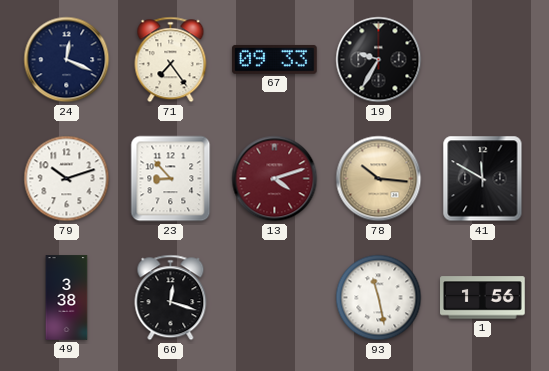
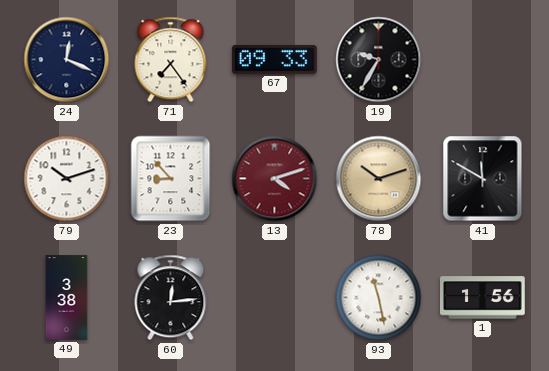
78: 10:16 -> 10:12 (379, 179)
60: 12:18 -> 12:14 (171, 298)
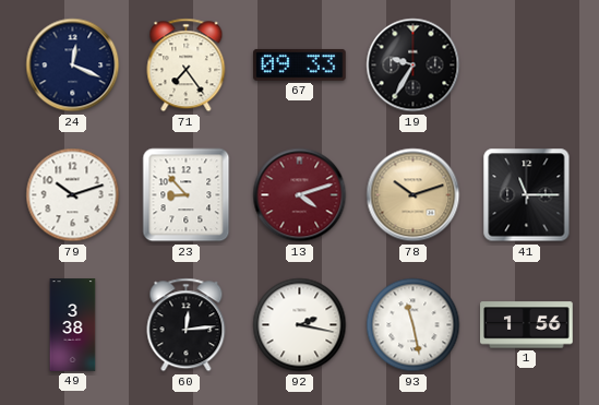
41: 11:50 -> 11:15 (527, 195)
92: none -> 2:17 (300, 325)
